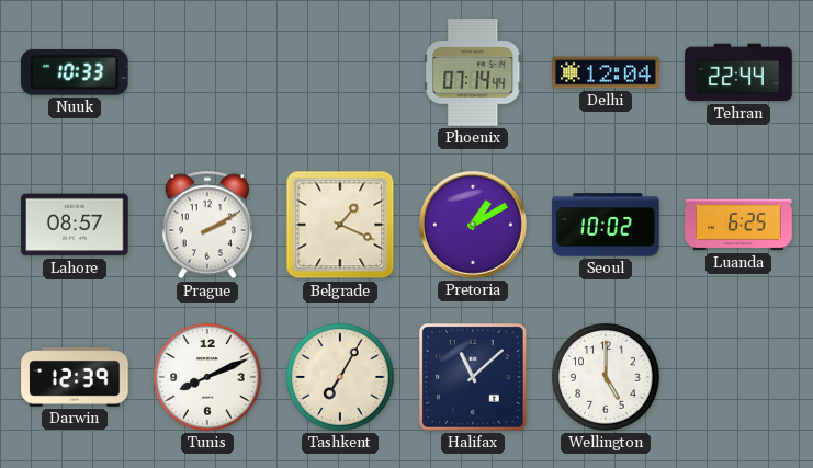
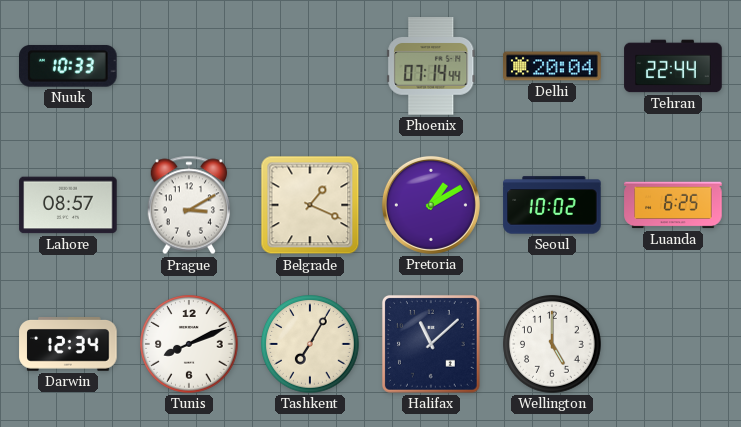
Delhi: 12:04 -> 20:04 (552, 66)
Prague: 2:10 -> 3:10 (188, 205)
Darwin: 12:39 -> 12:34 (68, 345)
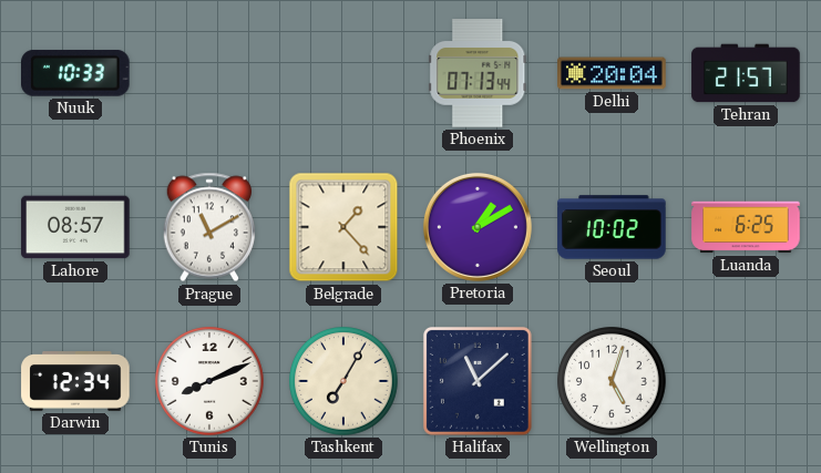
Phoenix: 07:14 -> 07:13 (478, 73)
Tehran: 22:44 -> 21:57 (746, 73)
Prague: 3:10 -> 11:10 (208, 227)
Belgrade: 1:19 -> 1:23 (343, 227)
Wellington: 5:00 -> 5:03 (612, 381)
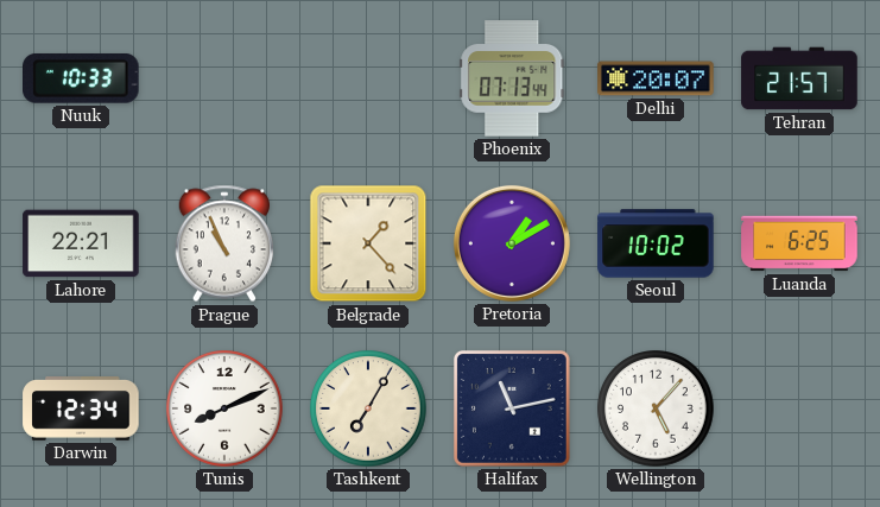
Delhi: 20:04 -> 20:07 (656, 78)
Lahore: 08:57 -> 22:21 (81, 243)
Prague: 11:10 -> 10:56 (223, 243)
Halifax: 11:08 -> 11:13 (512, 408)
Wellington: 5:03 -> 5:07 (656, 408)
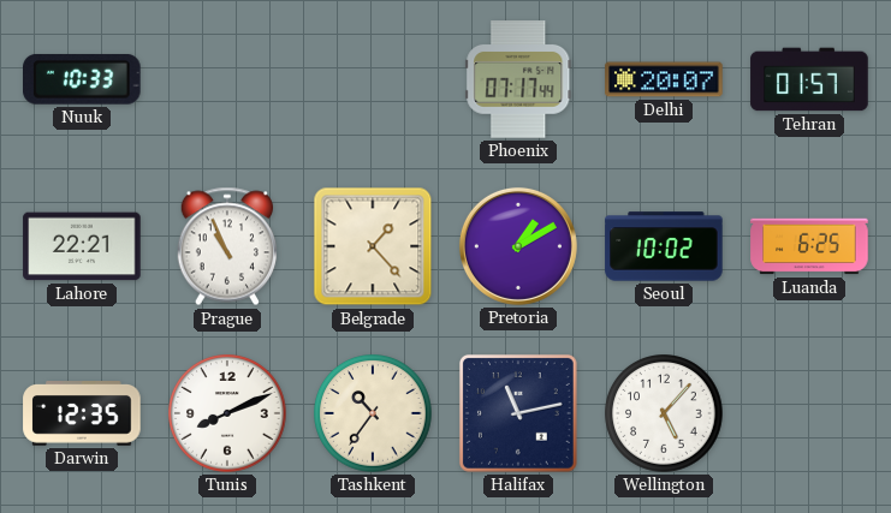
Phoenix: 07:13 -> 07:17 (518, 79)
Tehran: 21:57 -> 01:57 (809, 79)
Darwin: 12:34 -> 12:35 (82, 414)
Tashkent: 7:05 -> 10:36 (373, 413)
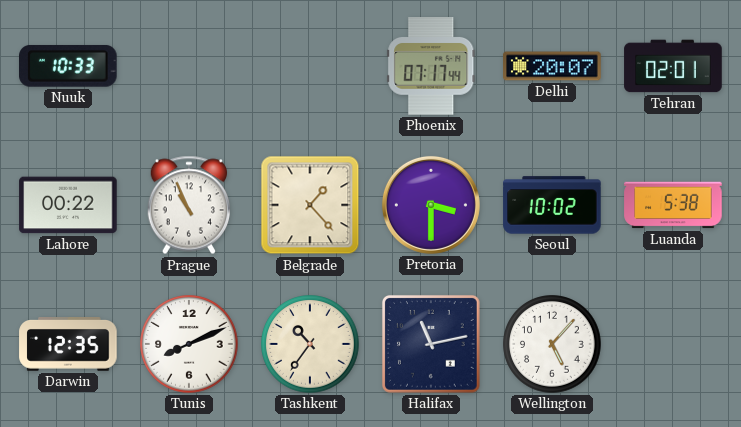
Tehran: 01:57 -> 02:01 (673, 66)
Lahore: 22:21 -> 00:22 (68, 205)
Pretoria: 1:10 -> 3:30 (431, 205)
Luanda: 6:25 -> 5:38 (673, 205)
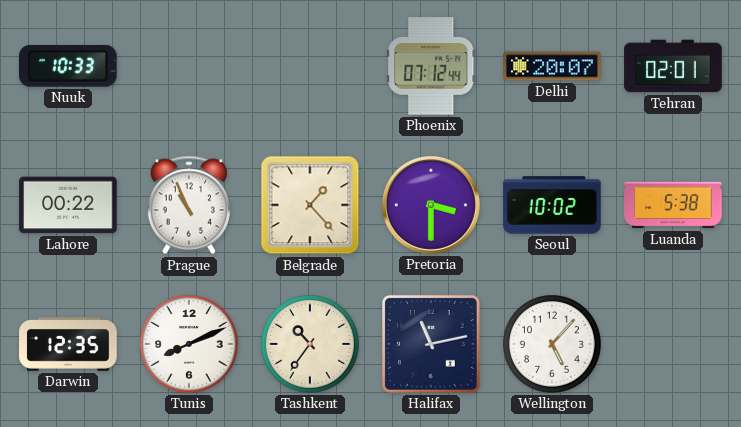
Phoenix: 07:17 -> 07:12 (431, 66)
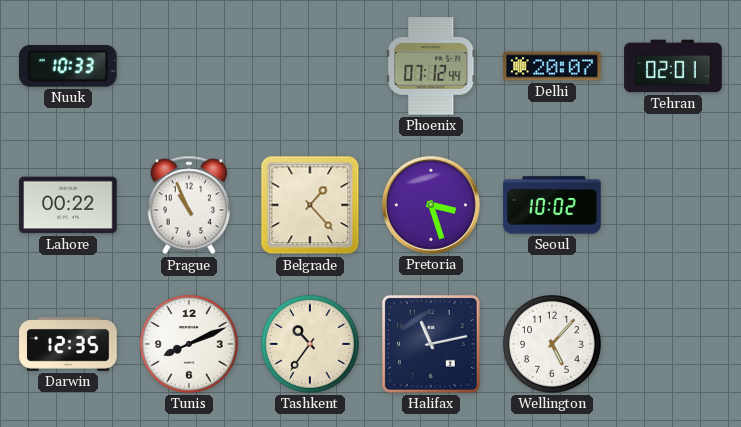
Pretoria: 3:30 -> 3:27 (431, 205)
Luanda: 5:38 -> none (673, 205)
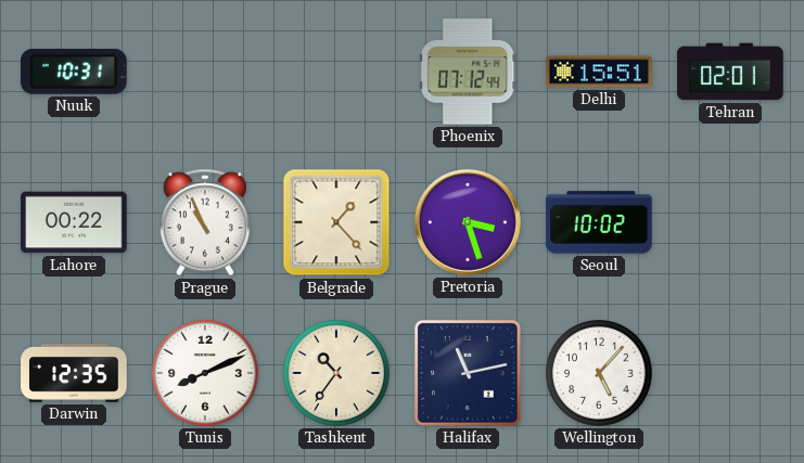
Nuuk: 10:33 -> 10:31 (75, 72)
Delhi: 20:07 -> 15:51 (599, 72)
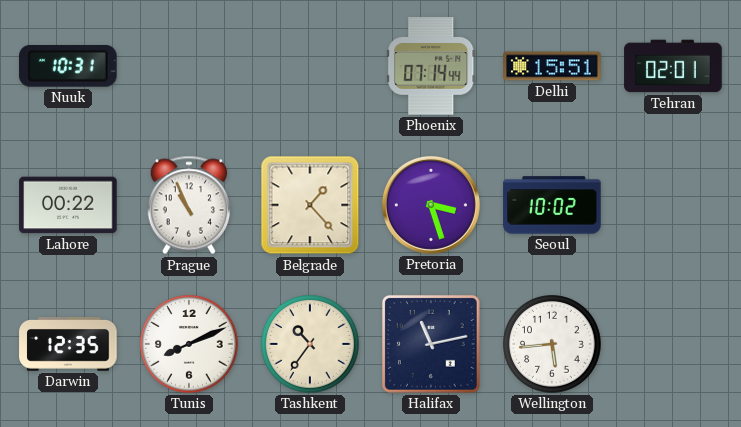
Phoenix: 07:12 -> 07:14 (431, 66)
Wellington: 5:07 -> 5:44 (552, 344)
